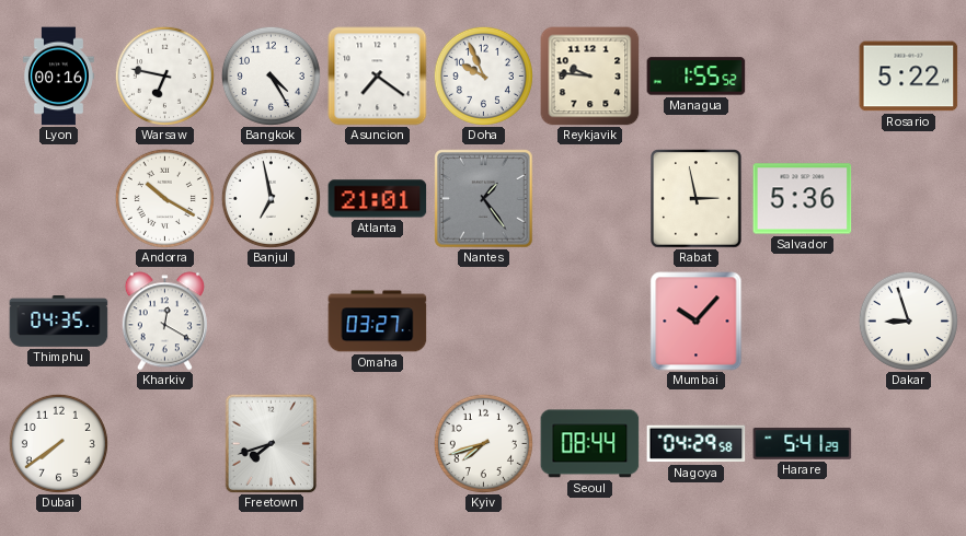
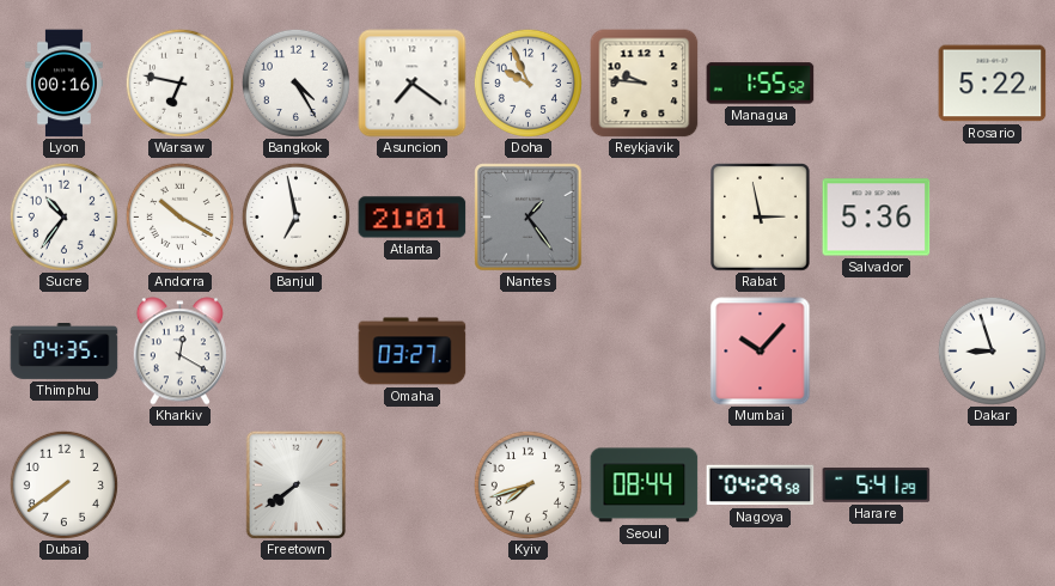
Sucre: none -> 10:36 (63, 216)
Freetown: 7:42 -> 7:39 (297, 484)
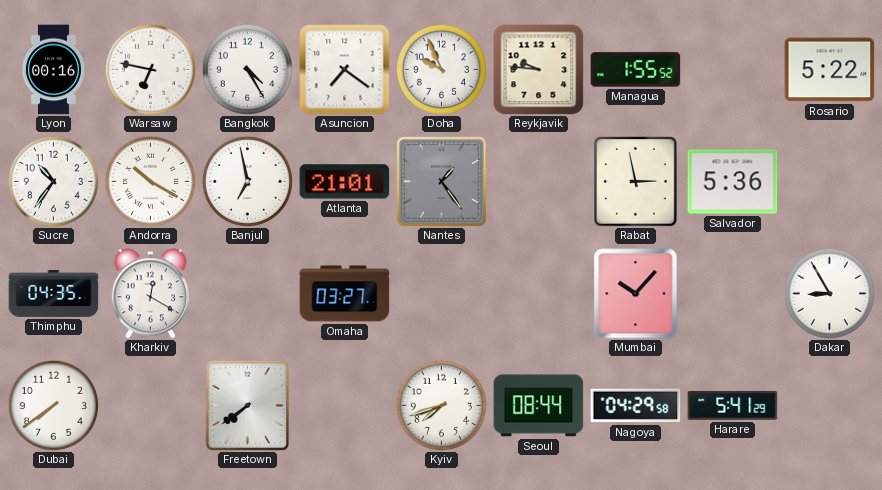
Dakar: 8:57 -> 8:55 (829, 293)
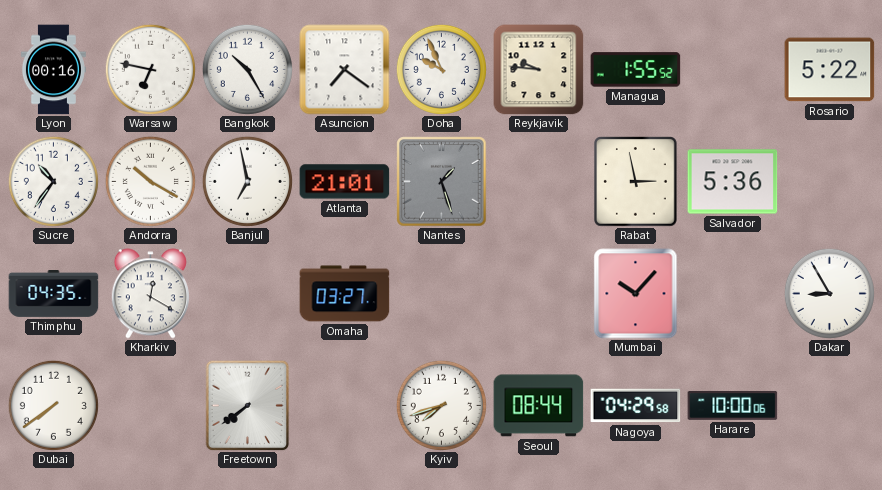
Bangkok: 4:25 -> 10:25 (247, 69)
Nantes: 1:24 -> 1:27 (442, 182)
Harare: 5:41 -> 10:00 (733, 405)
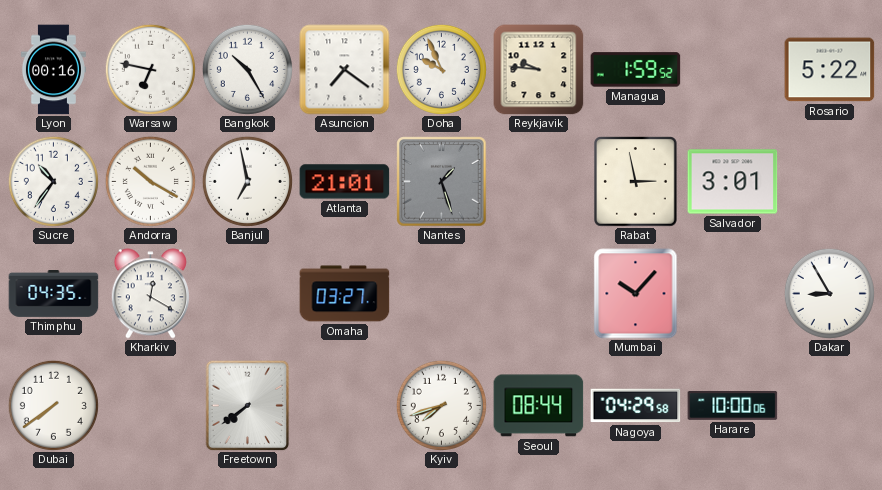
Managua: 1:55 -> 1:59 (636, 70)
Salvador: 5:36 -> 3:01 (733, 182)
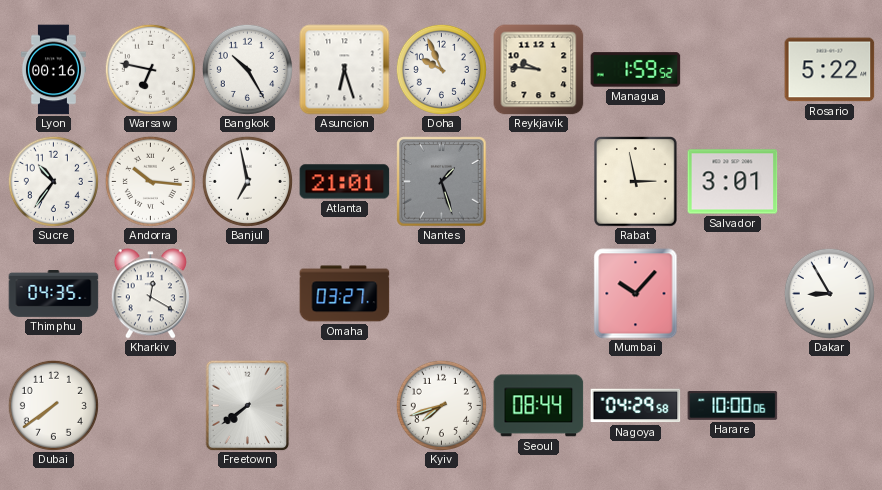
Asuncion: 7:21 -> 6:27 (345, 70)
Andorra: 10:20 -> 10:16 (150, 181)
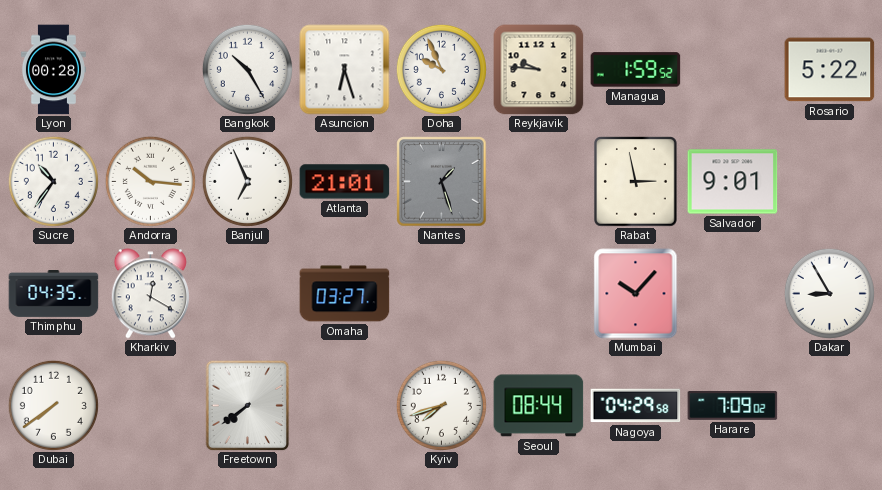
Lyon: 00:16 -> 00:28 (53, 70)
Warsaw: 6:47 -> none (150, 69)
Banjul: 6:58 -> 6:56 (247, 181)
Salvador: 3:01 -> 9:01 (733, 182)
Harare: 10:00 -> 7:09 (733, 405)
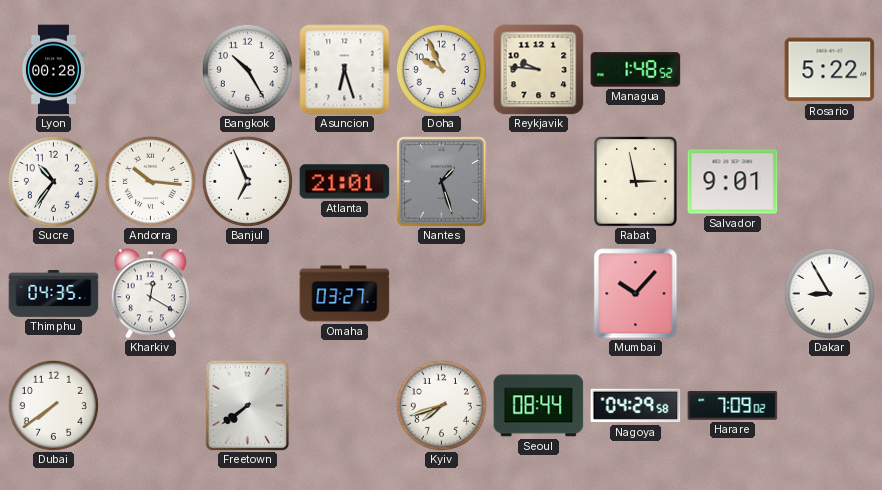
Managua: 1:59 -> 1:48 (636, 70)
